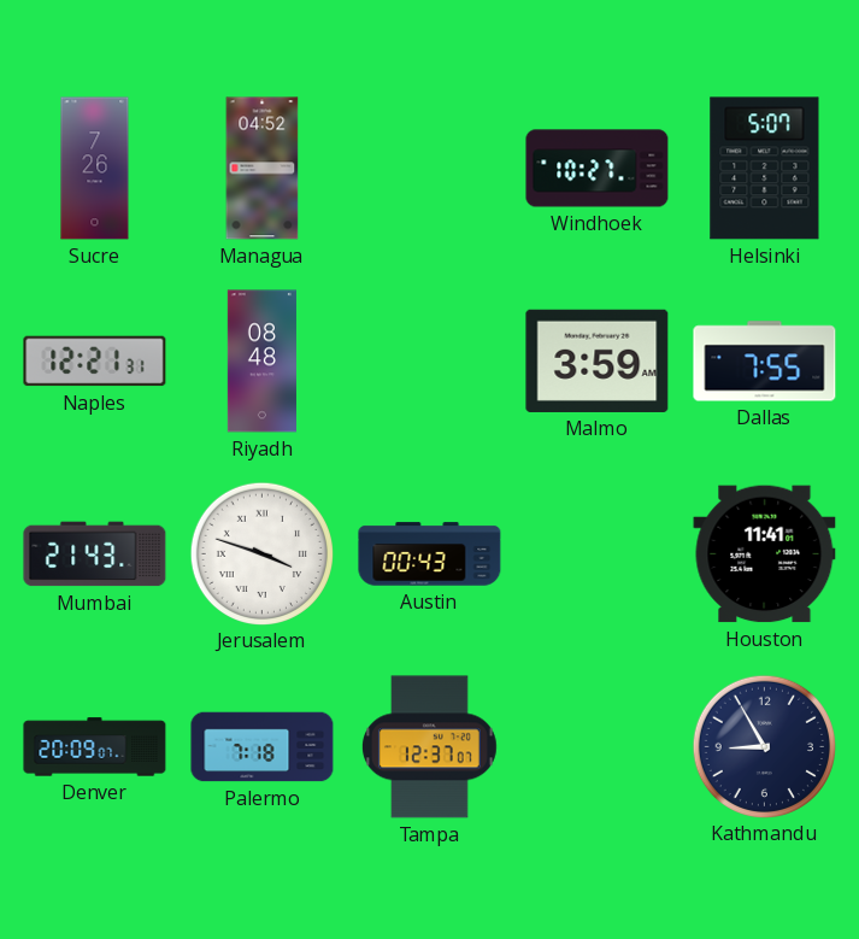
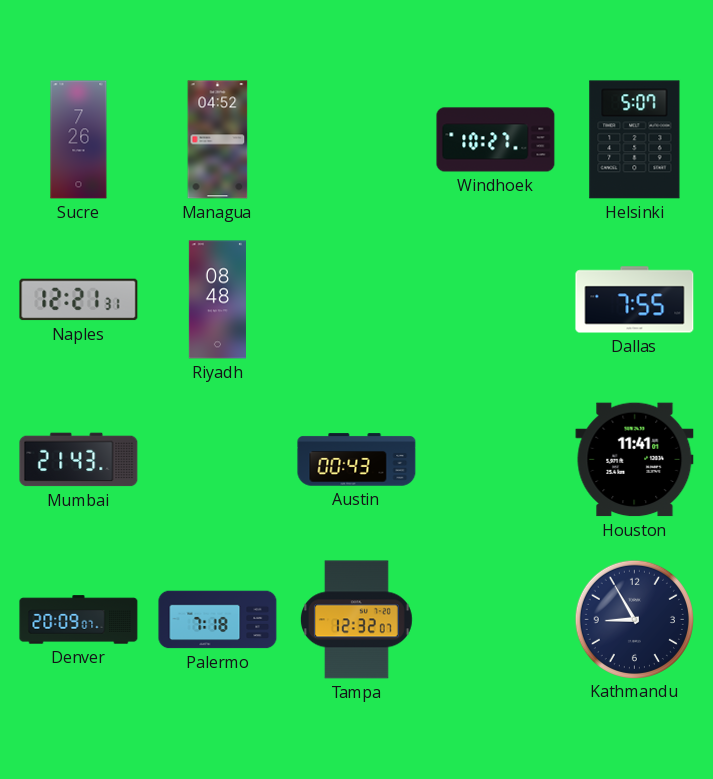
Malmo: 3:59 -> none (598, 360)
Jerusalem: 3:48 -> none (261, 553)
Tampa: 12:37 -> 12:32 (356, 620)
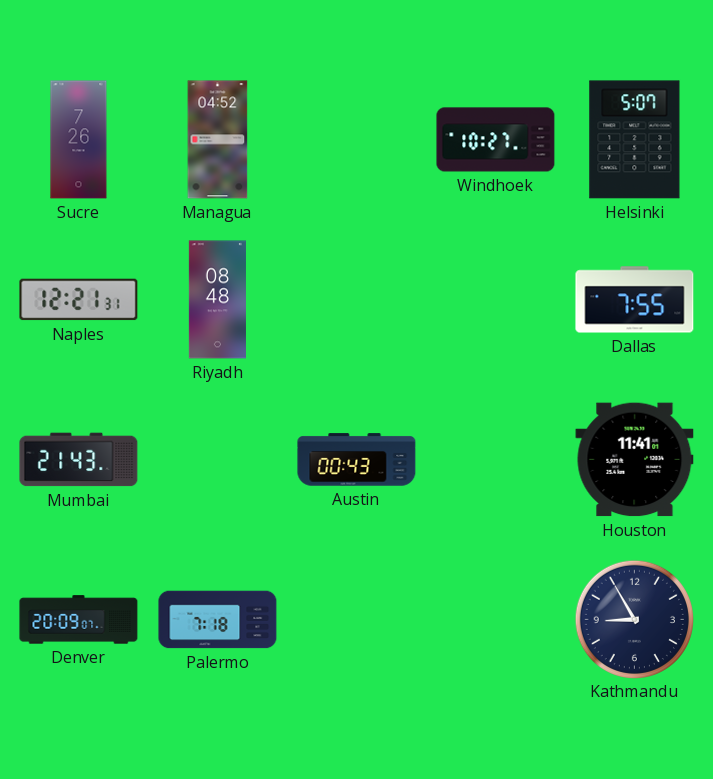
Tampa: 12:32 -> none (356, 620)
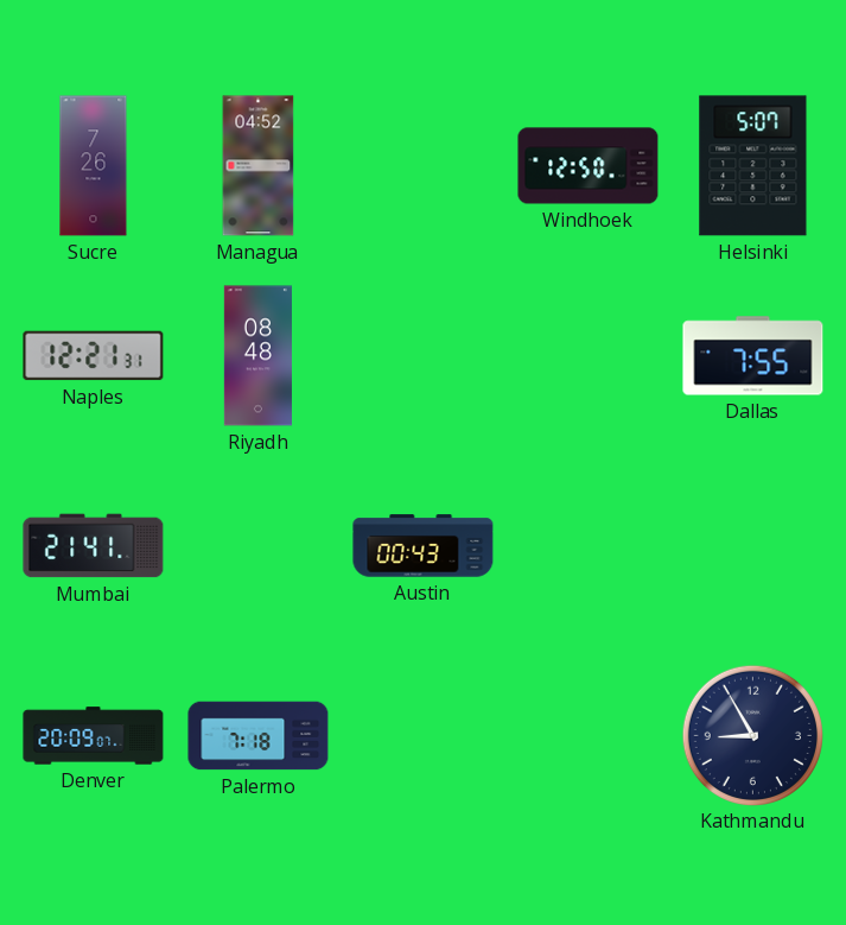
Windhoek: 10:27 -> 12:50 (589, 166)
Mumbai: 21:43 -> 21:41 (94, 546)
Houston: 11:41 -> none (635, 460)
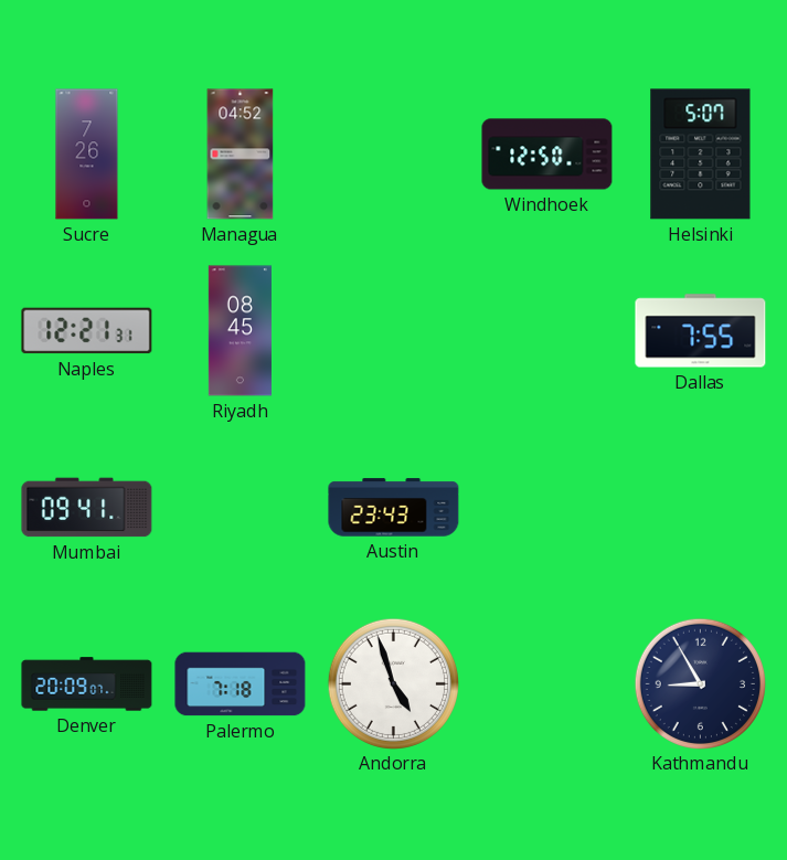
Riyadh: 08:48 -> 08:45 (240, 331)
Mumbai: 21:41 -> 09:41 (87, 508)
Austin: 00:43 -> 23:43 (394, 508)
Andorra: none -> 4:57 (393, 683)
